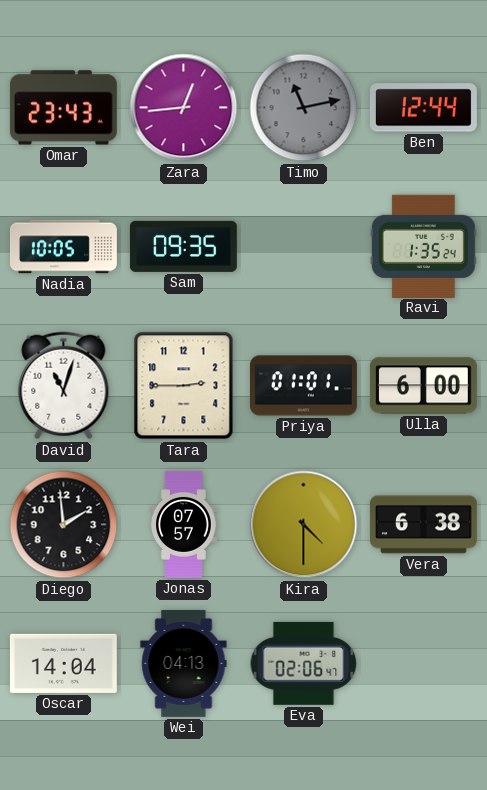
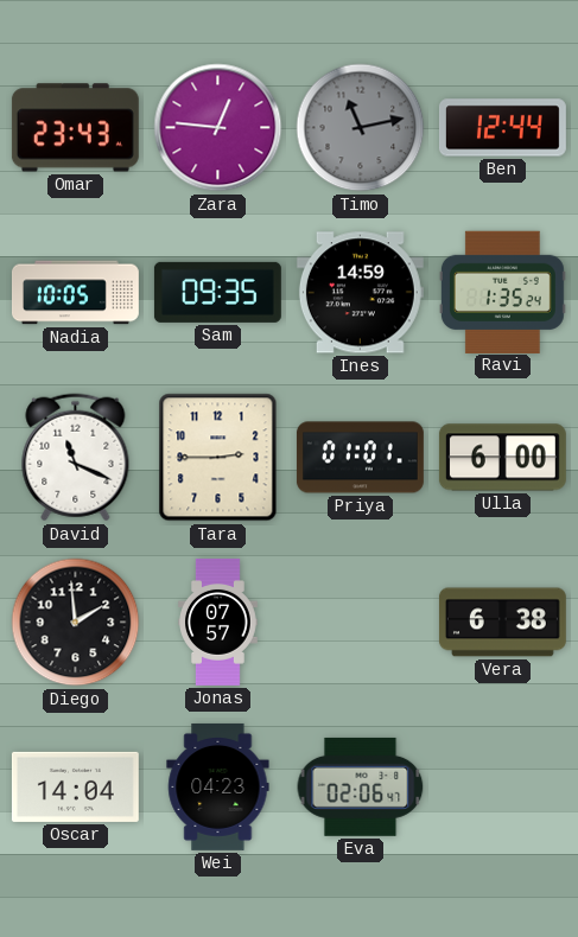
Zara: 12:44 -> 12:46 (218, 128)
Ines: none -> 14:59 (360, 293)
David: 11:03 -> 11:19 (76, 458)
Kira: 4:30 -> none (304, 525)
Wei: 04:13 -> 04:23 (218, 786)
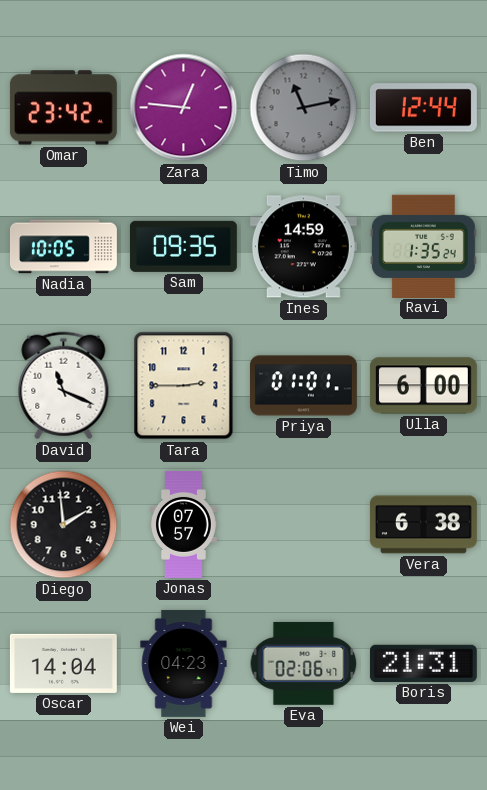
Omar: 23:43 -> 23:42 (63, 108)
Boris: none -> 21:31 (423, 663)
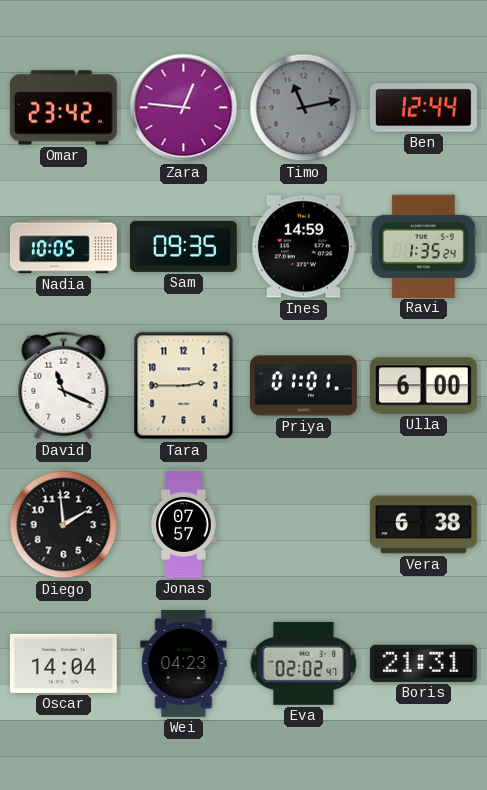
Eva: 02:06 -> 02:02 (304, 663)
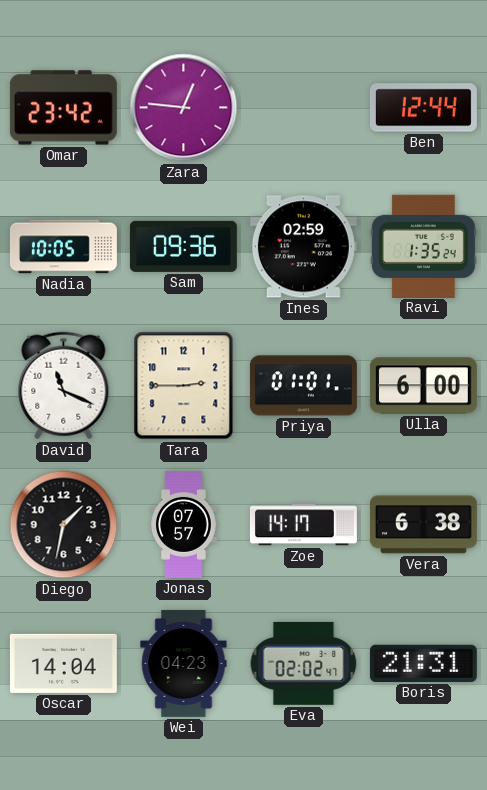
Timo: 11:13 -> none (304, 108)
Sam: 09:35 -> 09:36 (183, 246)
Ines: 14:59 -> 02:59 (303, 247)
Diego: 1:59 -> 1:32 (64, 525)
Zoe: none -> 14:17 (303, 525)
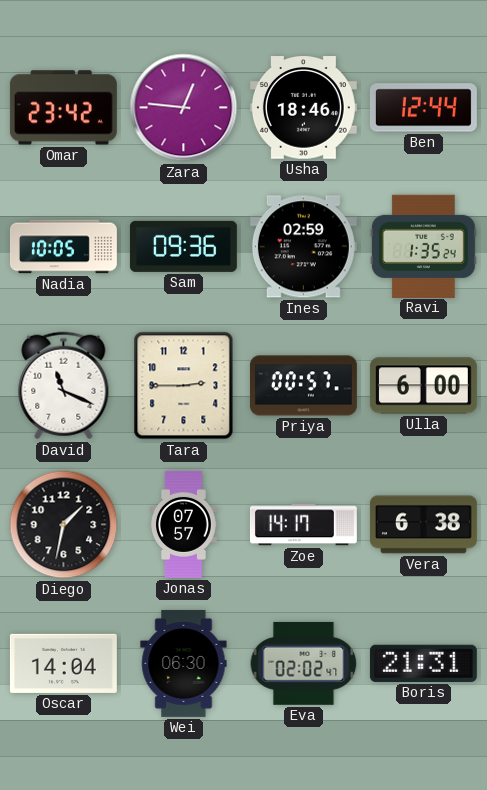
Usha: none -> 18:46 (303, 108)
Priya: 01:01 -> 00:57 (303, 386)
Wei: 04:23 -> 06:30 (184, 663)
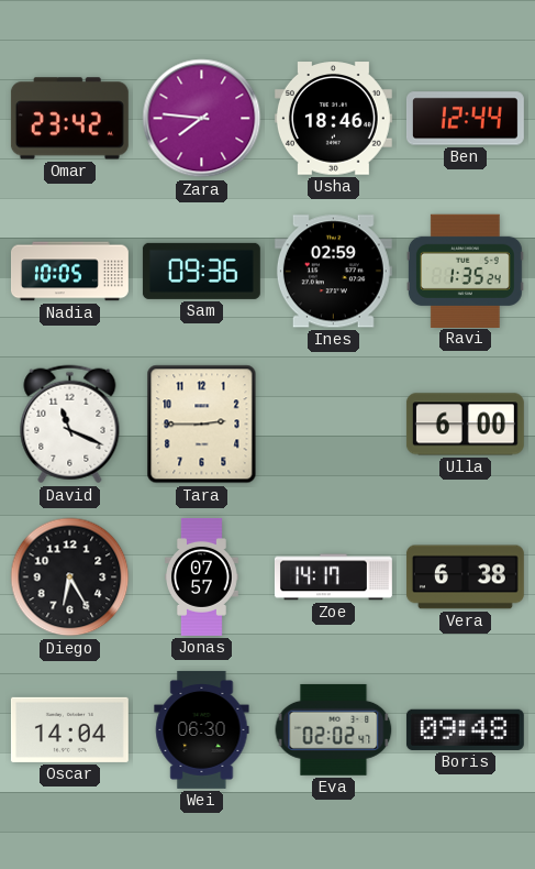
Zara: 12:46 -> 7:46 (202, 119)
Priya: 00:57 -> none (303, 386)
Diego: 1:32 -> 6:25 (70, 577)
Boris: 21:31 -> 09:48 (465, 729)
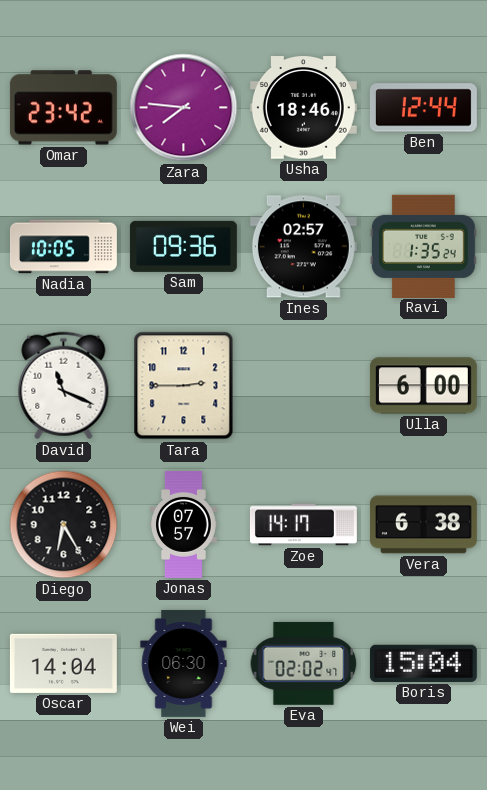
Ines: 02:59 -> 02:57 (303, 247)
Boris: 09:48 -> 15:04 (423, 663)
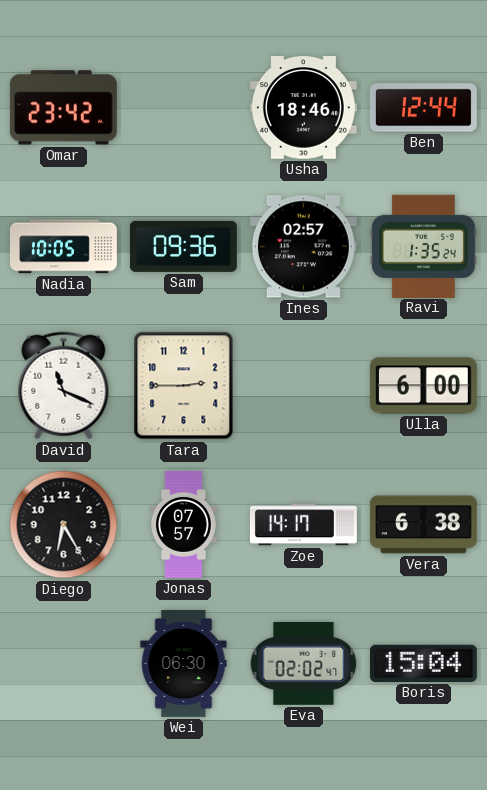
Zara: 7:46 -> none (184, 108)
Oscar: 14:04 -> none (63, 663)
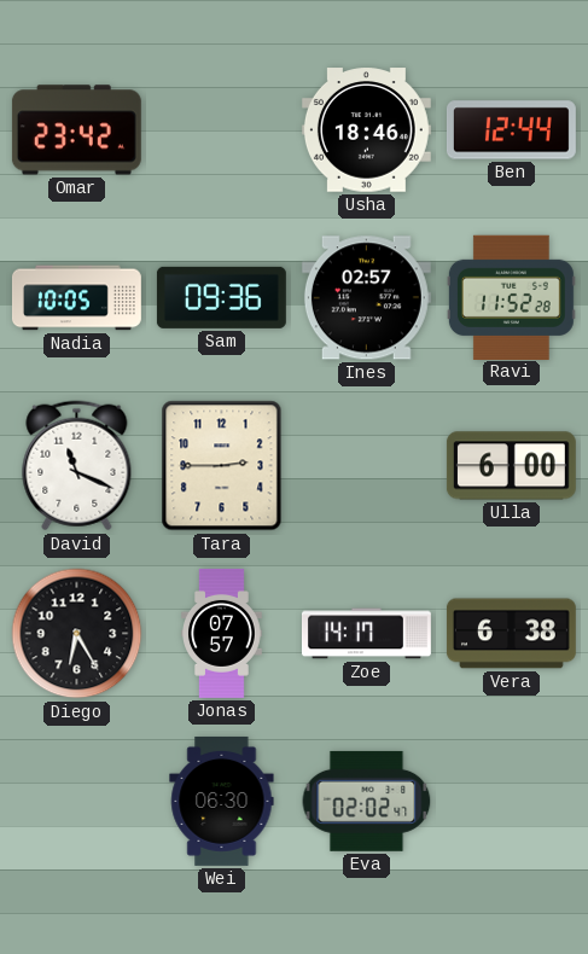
Ravi: 1:35 -> 11:52 (511, 297)
Boris: 15:04 -> none (423, 663)
